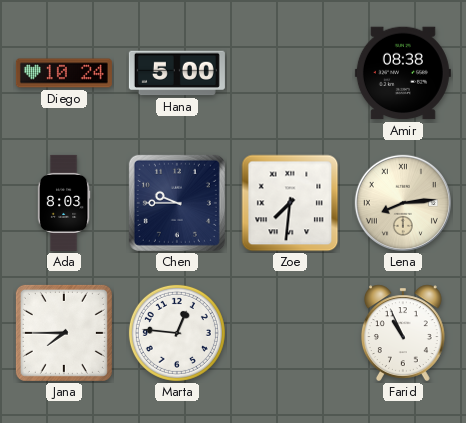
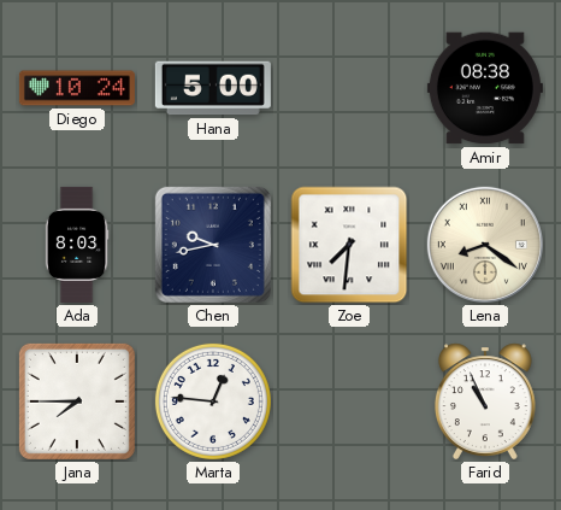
Chen: 9:45 -> 9:43 (213, 245)
Lena: 8:14 -> 8:21 (485, 245)
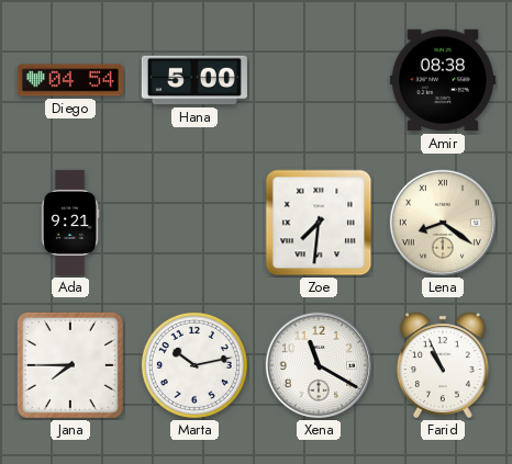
Diego: 10:24 -> 04:54 (70, 80)
Ada: 8:03 -> 9:21 (70, 223)
Chen: 9:43 -> none (213, 245)
Marta: 12:46 -> 10:13 (194, 365)
Xena: none -> 11:20 (319, 365)
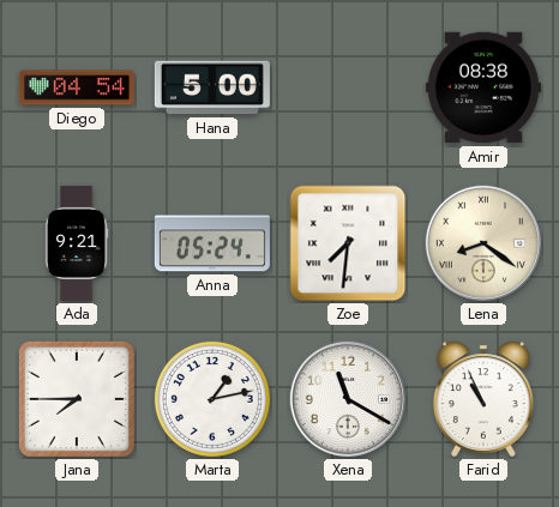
Anna: none -> 05:24 (212, 243)
Marta: 10:13 -> 1:13 (212, 399)
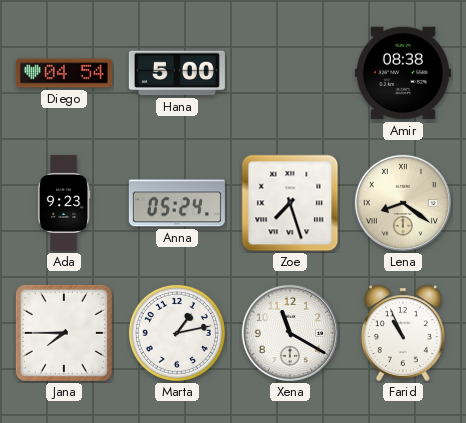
Ada: 9:21 -> 9:23 (64, 203)
Zoe: 7:31 -> 7:27 (290, 203)
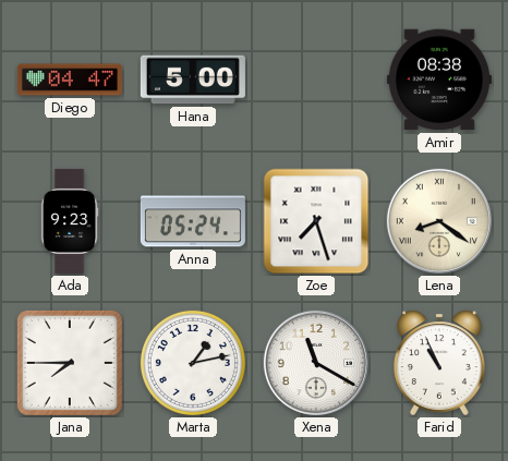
Diego: 04:54 -> 04:47 (70, 80)
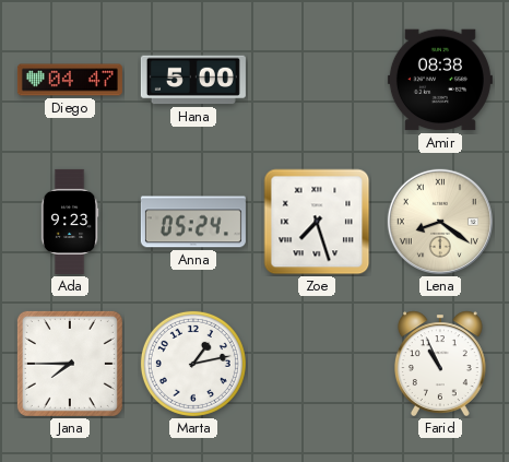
Xena: 11:20 -> none (316, 363)
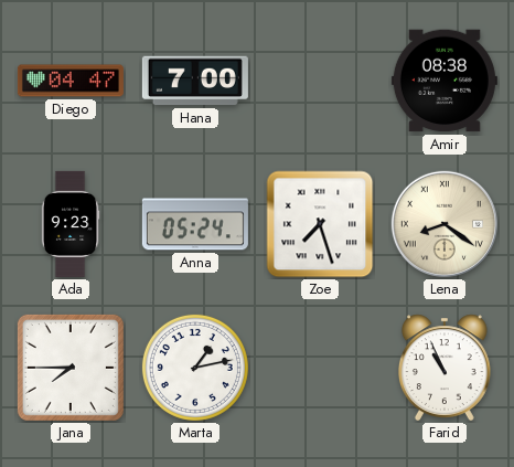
Hana: 5:00 -> 7:00 (195, 81)
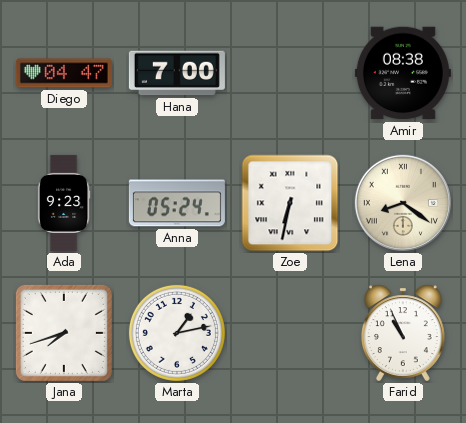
Zoe: 7:27 -> 6:32 (290, 203)
Jana: 7:45 -> 7:42 (64, 333)
